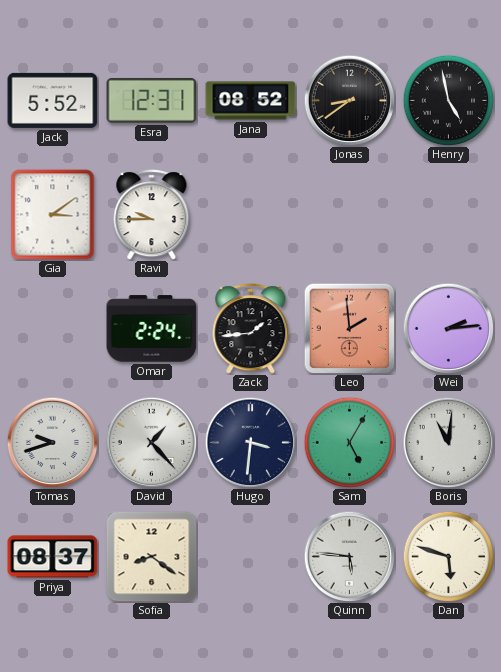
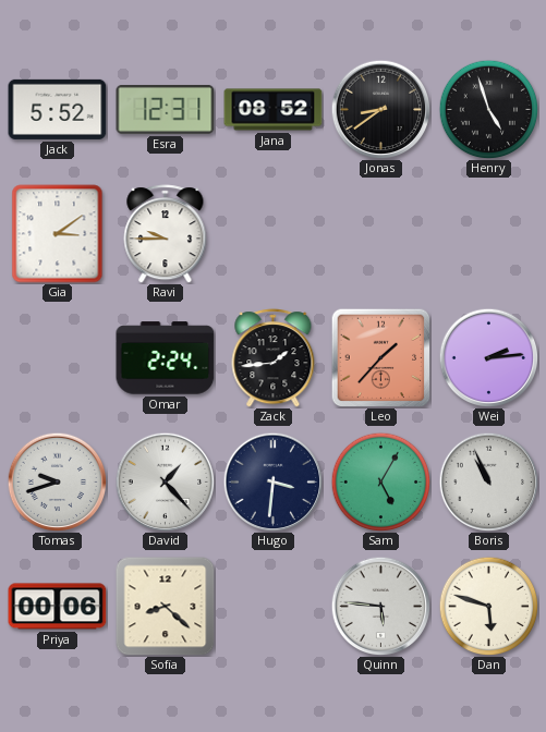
Henry: 4:58 -> 4:57 (488, 109)
Leo: 1:59 -> 1:37 (380, 357)
Boris: 11:01 -> 10:56 (488, 481)
Priya: 08:37 -> 00:06 (58, 607)
Sofia: 8:21 -> 8:22 (166, 607)
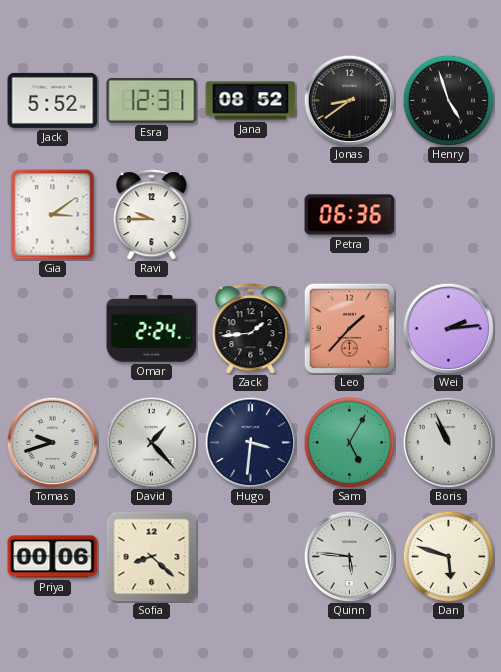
Petra: none -> 06:36 (350, 215)
